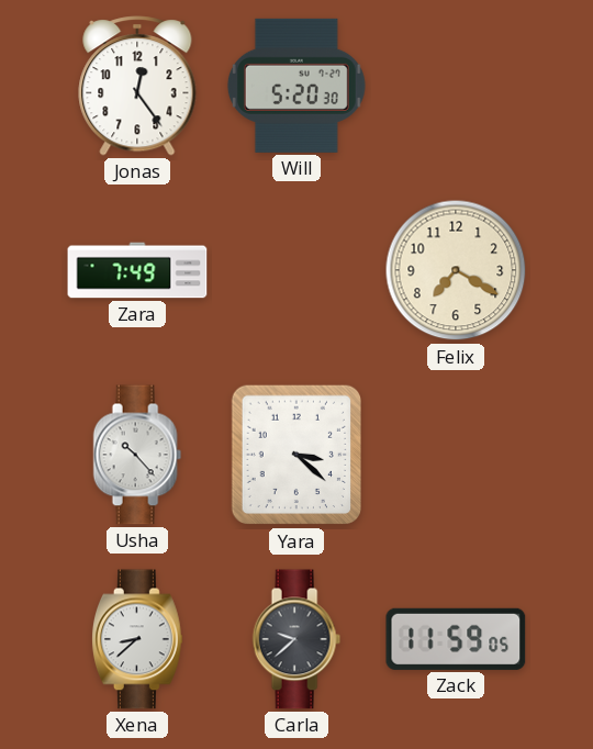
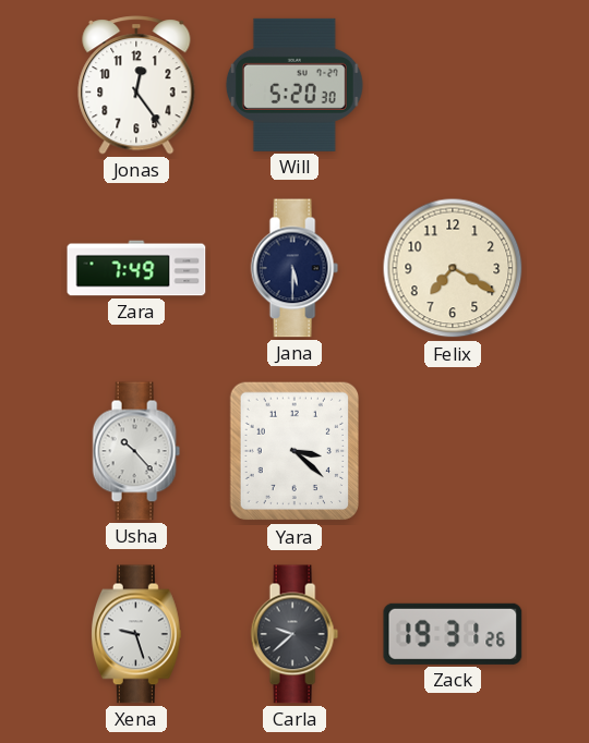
Jana: none -> 5:30 (294, 268)
Xena: 8:38 -> 9:27 (137, 634)
Zack: 11:59 -> 19:31 (453, 634)
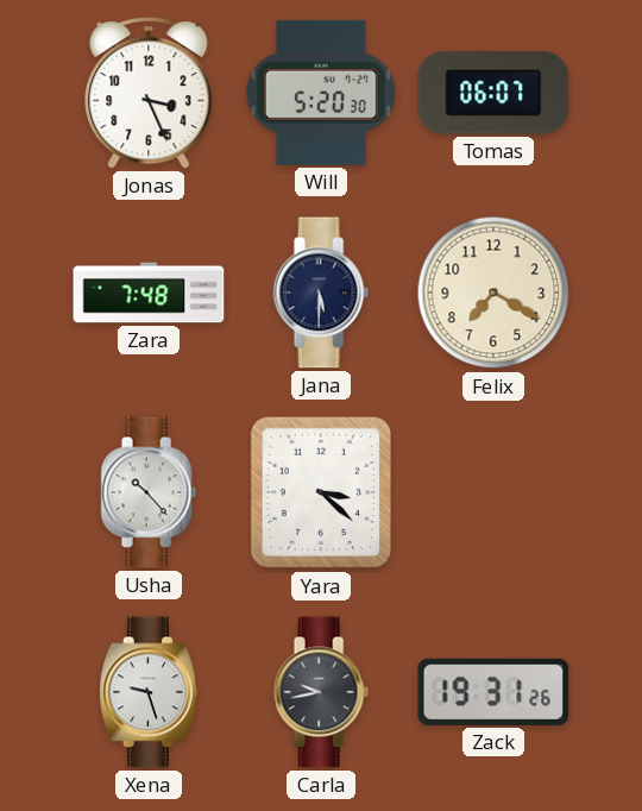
Jonas: 12:24 -> 3:26 (149, 93)
Tomas: none -> 06:07 (493, 93)
Zara: 7:49 -> 7:48 (149, 293)
Carla: 9:38 -> 9:43 (321, 692)
